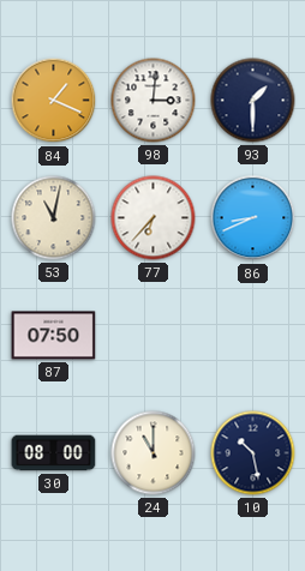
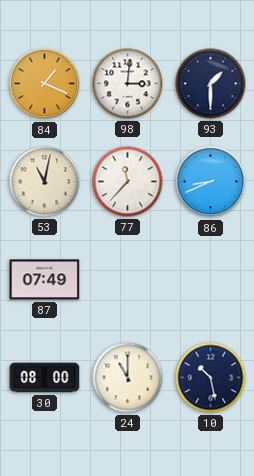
77: 6:37 -> 11:37 (128, 182)
87: 07:50 -> 07:49 (45, 280)
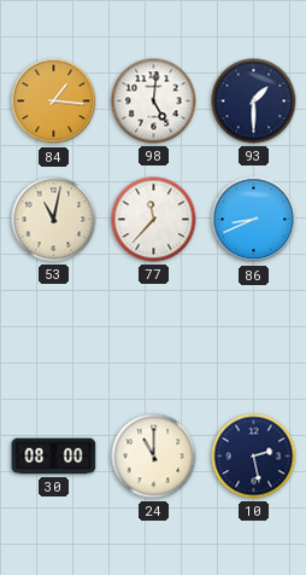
84: 1:19 -> 1:16 (54, 101)
98: 3:01 -> 5:01 (154, 101)
87: 07:49 -> none (45, 280)
10: 10:28 -> 2:28 (254, 457)
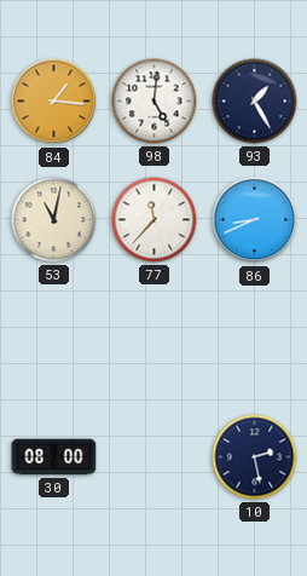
93: 1:30 -> 1:25 (255, 102)
24: 11:00 -> none (154, 457)
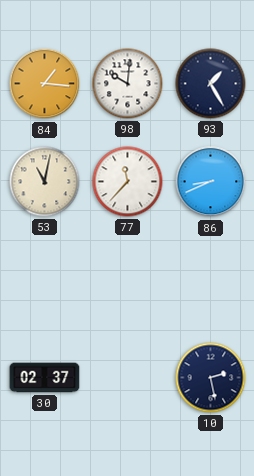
98: 5:01 -> 10:01 (128, 84)
30: 08:00 -> 02:37 (45, 378)
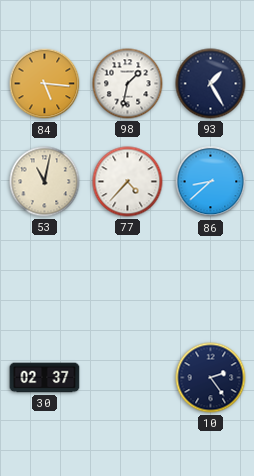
84: 1:16 -> 5:16 (45, 84)
98: 10:01 -> 1:32 (128, 84)
77: 11:37 -> 4:37 (128, 182)
86: 8:41 -> 8:38 (211, 182)
10: 2:28 -> 2:24 (211, 378)
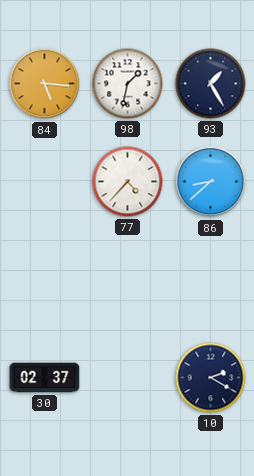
53: 11:02 -> none (45, 182)
10: 2:24 -> 2:20 (211, 378)
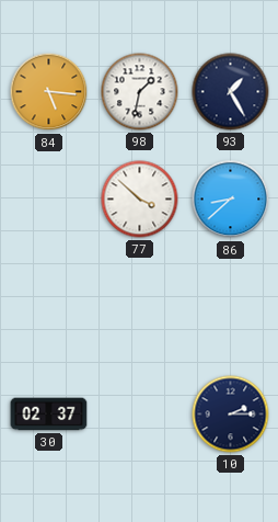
77: 4:37 -> 3:52 (140, 200)
10: 2:20 -> 2:15 (231, 415)
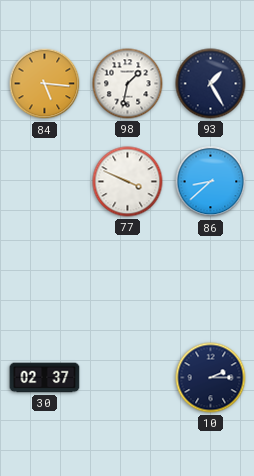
77: 3:52 -> 3:49 (128, 182)
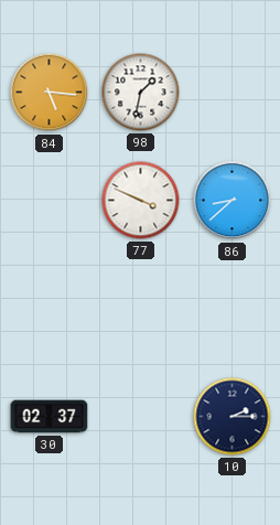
93: 1:25 -> none (211, 84)
